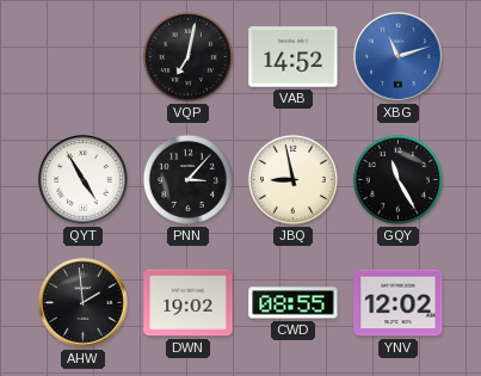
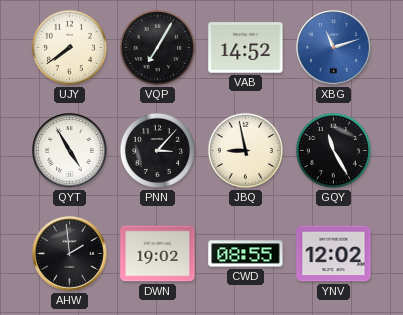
UJY: none -> 7:39 (69, 47)
VQP: 7:02 -> 7:05 (157, 47)
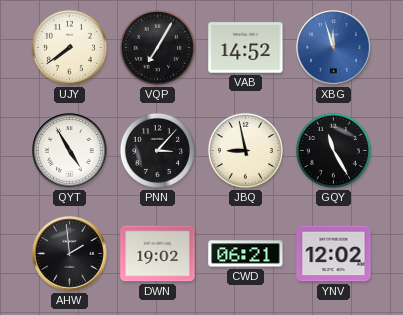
XBG: 11:12 -> 11:57 (334, 48)
CWD: 08:55 -> 06:21 (246, 254)
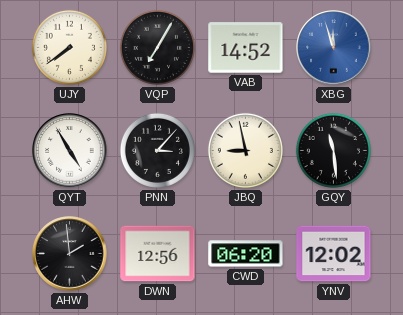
GQY: 11:25 -> 11:29 (333, 150)
DWN: 19:02 -> 12:56 (158, 254)
CWD: 06:21 -> 06:20 (246, 254)
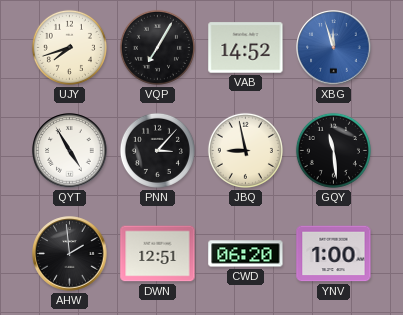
UJY: 7:39 -> 7:42 (69, 47)
DWN: 12:56 -> 12:51 (158, 254)
YNV: 12:02 -> 1:00 (334, 254)
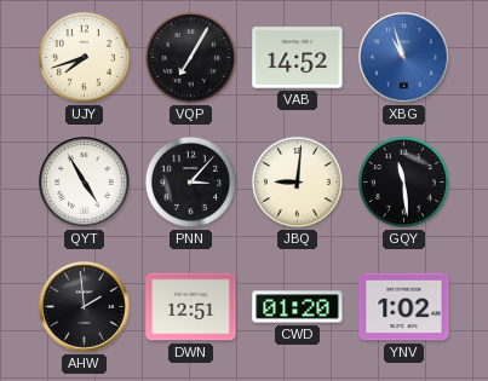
XBG: 11:57 -> 10:57 (404, 58)
JBQ: 8:58 -> 9:01 (297, 181)
CWD: 06:20 -> 01:20 (298, 307)
YNV: 1:00 -> 1:02 (404, 307)
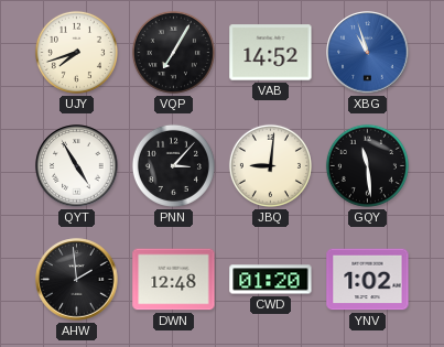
DWN: 12:51 -> 12:48 (174, 280)
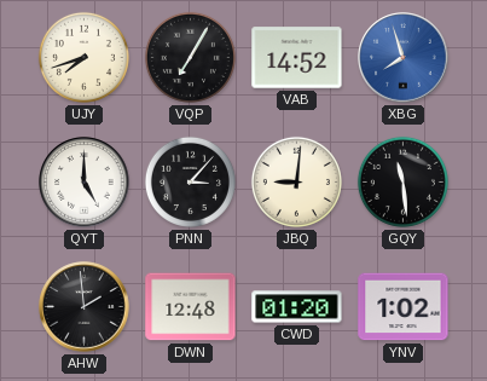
XBG: 10:57 -> 7:57 (404, 58)
QYT: 4:55 -> 5:00 (85, 183)
